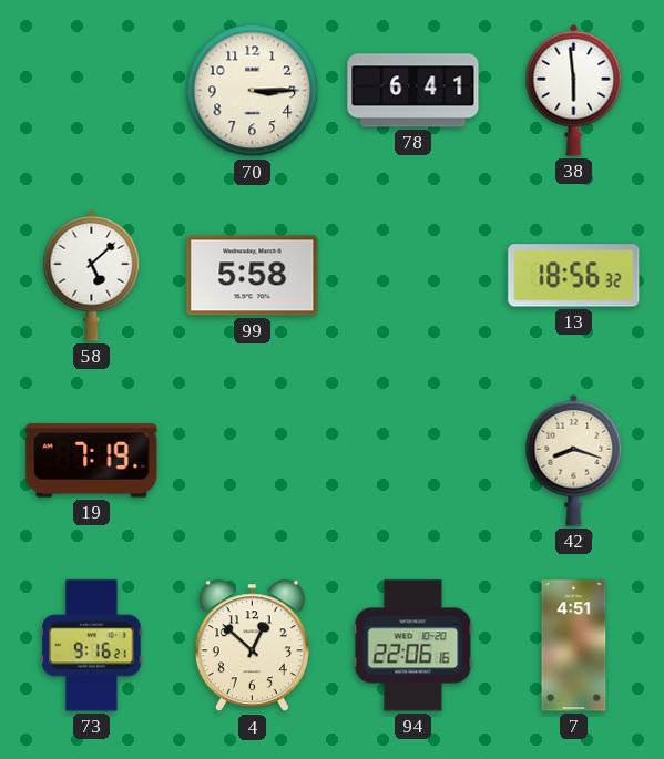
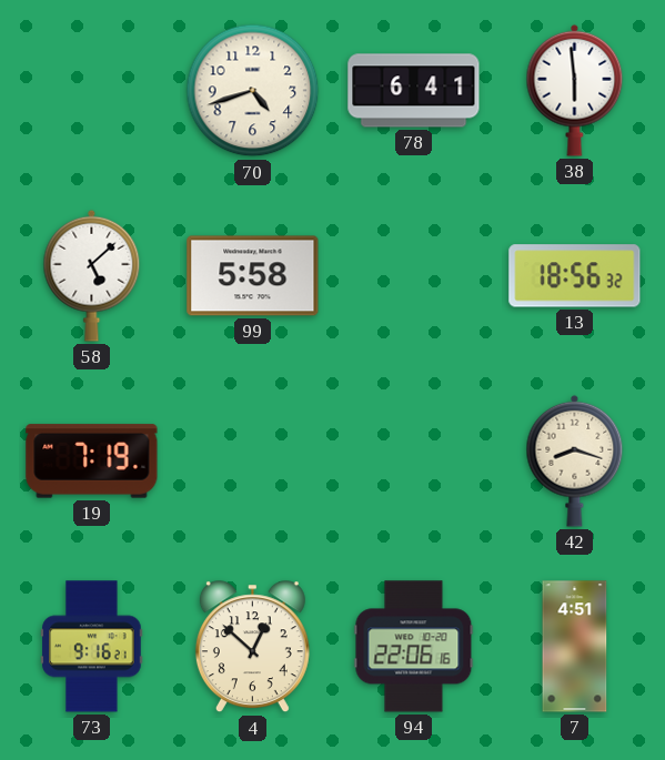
70: 3:15 -> 4:42 (253, 91)
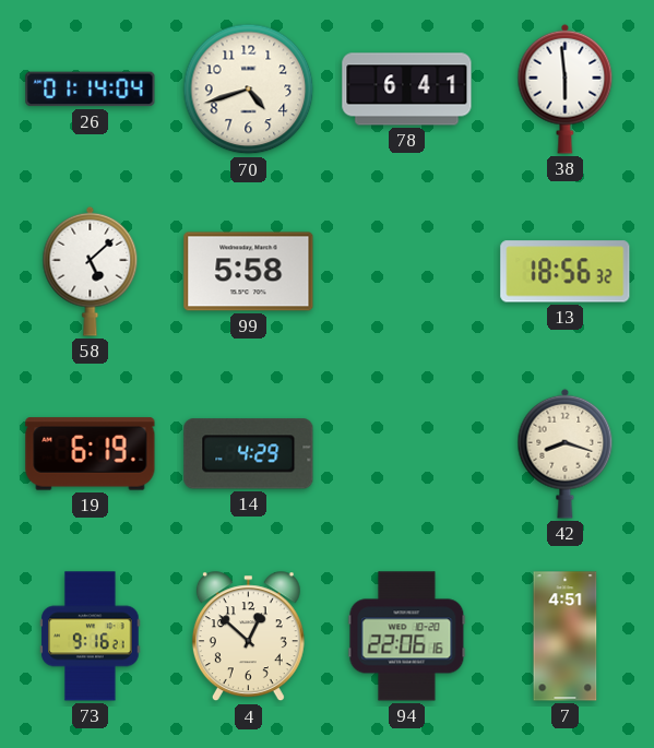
26: none -> 01:14 (91, 90)
19: 7:19 -> 6:19 (91, 454)
14: none -> 4:29 (249, 454)
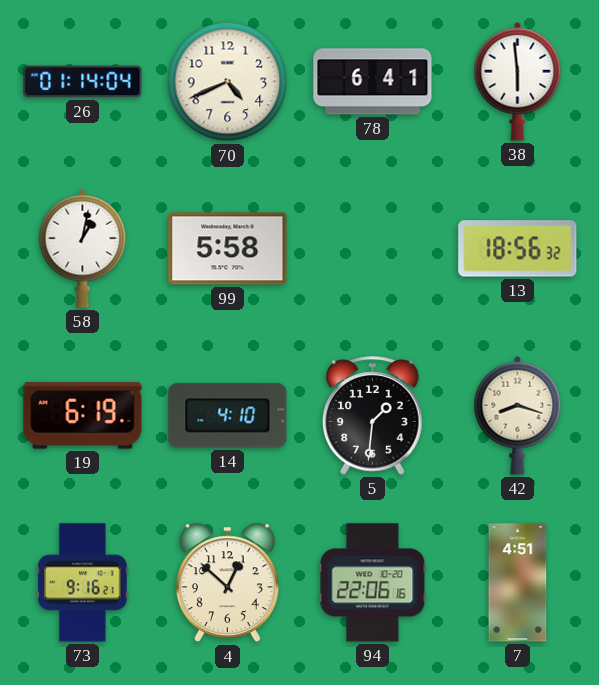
70: 4:42 -> 4:41 (228, 82)
58: 5:08 -> 1:02 (83, 248)
14: 4:29 -> 4:10 (228, 416)
5: none -> 1:31 (373, 416)
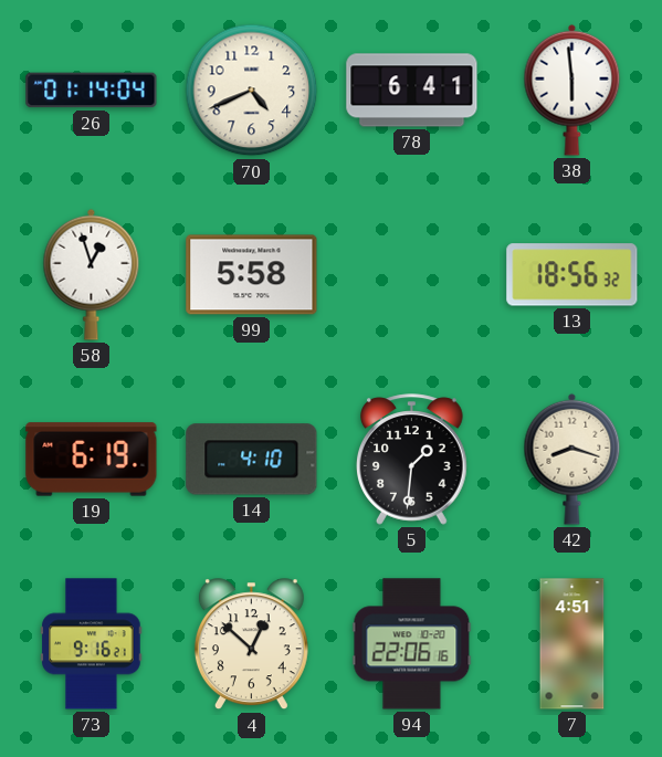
58: 1:02 -> 12:57 (92, 274)
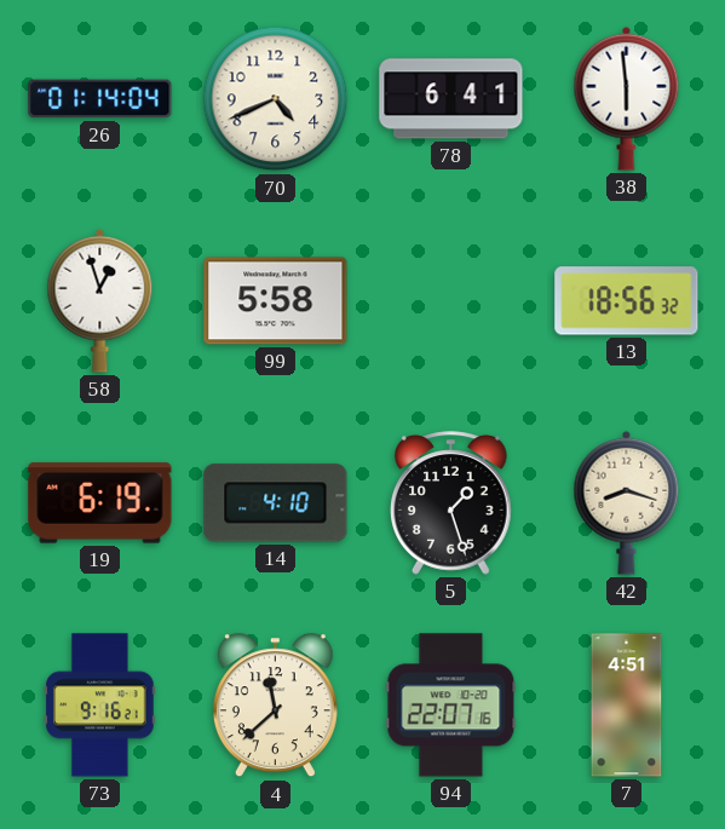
5: 1:31 -> 1:27 (451, 503)
4: 12:52 -> 11:38 (275, 706)
94: 22:06 -> 22:07 (451, 706)
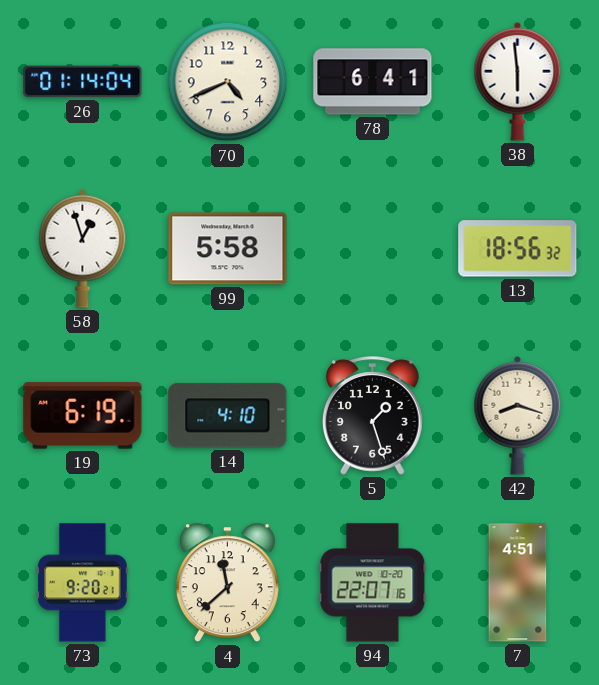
73: 9:16 -> 9:20 (83, 583)
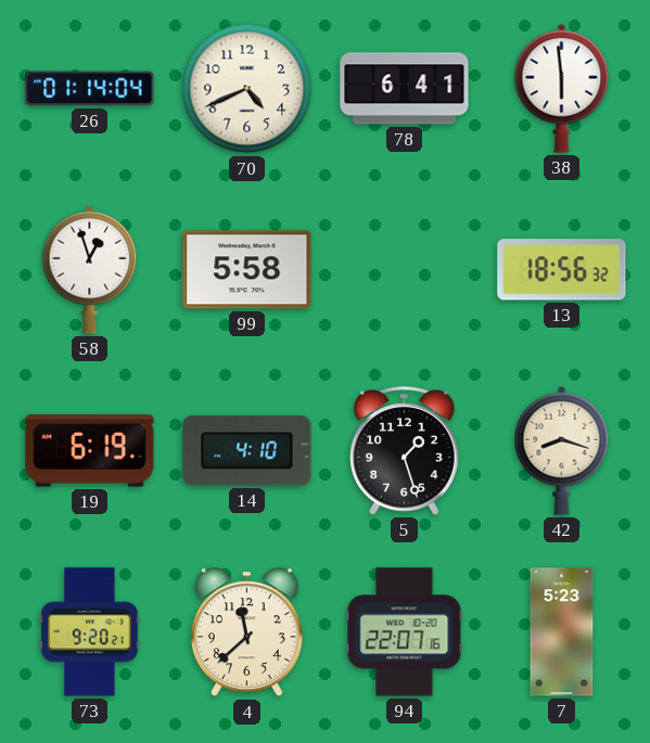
7: 4:51 -> 5:23 (562, 632)
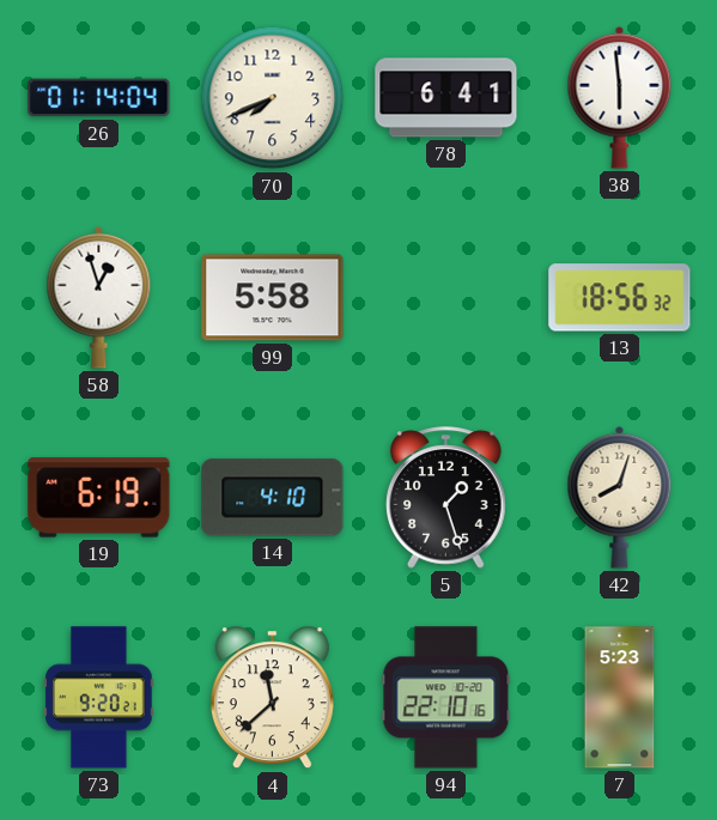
70: 4:41 -> 7:41 (273, 98)
42: 8:18 -> 8:03 (620, 497)
94: 22:07 -> 22:10 (446, 698)
